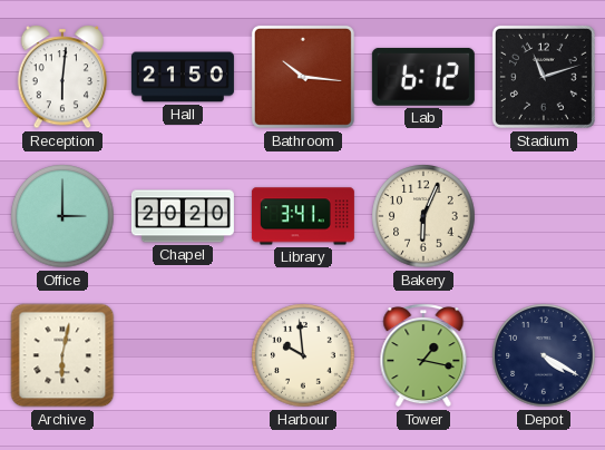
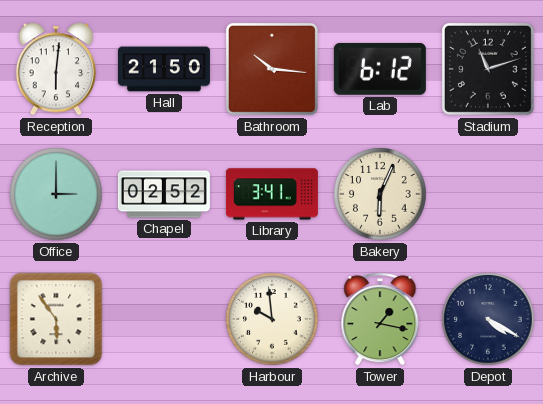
Chapel: 20:20 -> 02:52 (164, 194)
Archive: 6:02 -> 5:54 (56, 319)
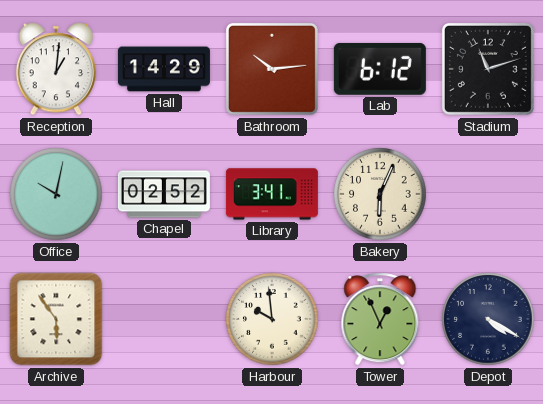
Reception: 6:01 -> 1:01 (56, 69)
Hall: 21:50 -> 14:29 (164, 69)
Bathroom: 10:16 -> 10:14 (272, 69)
Office: 3:00 -> 10:02 (56, 194)
Tower: 1:17 -> 12:56 (380, 319)
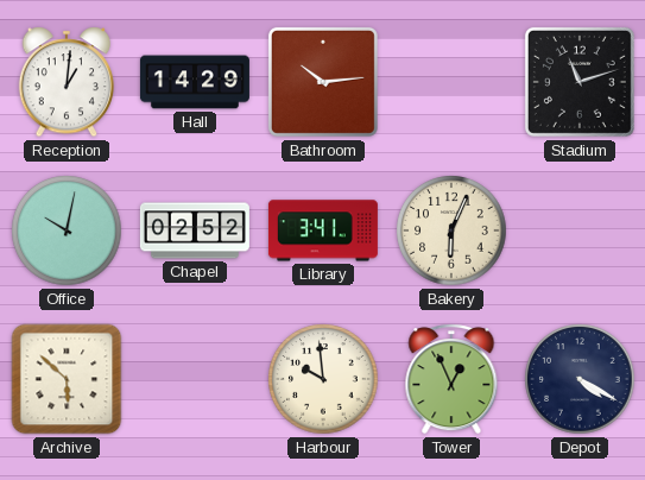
Lab: 6:12 -> none (380, 69)
Archive: 5:54 -> 5:52 (67, 379)
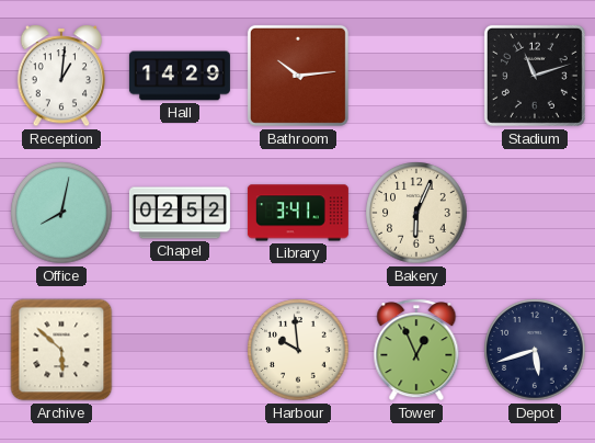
Office: 10:02 -> 8:02 (61, 213)
Depot: 4:20 -> 5:42 (535, 350)
